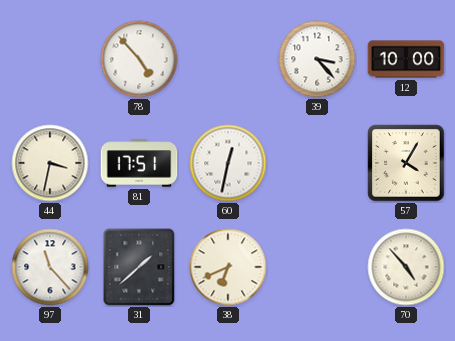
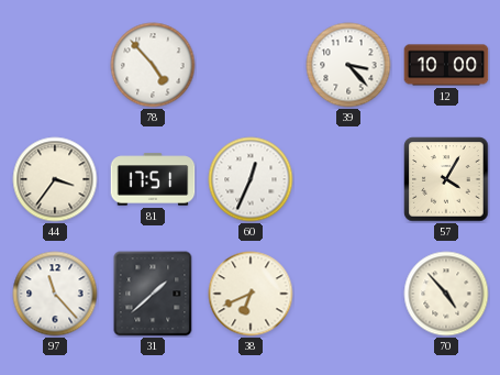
44: 3:32 -> 3:36 (55, 179)
60: 12:32 -> 12:34 (251, 179)
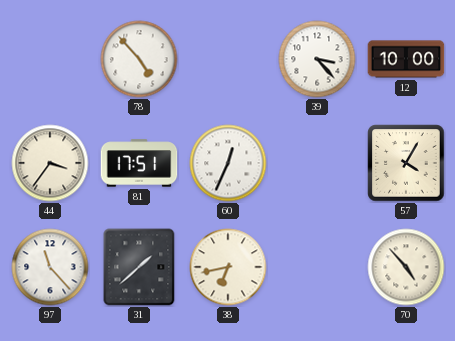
38: 6:41 -> 6:43 (228, 267)
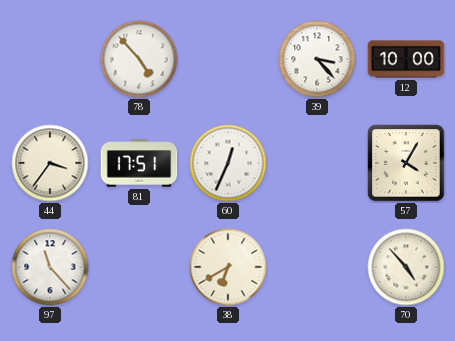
31: 1:38 -> none (139, 267)
38: 6:43 -> 6:40 (228, 267)
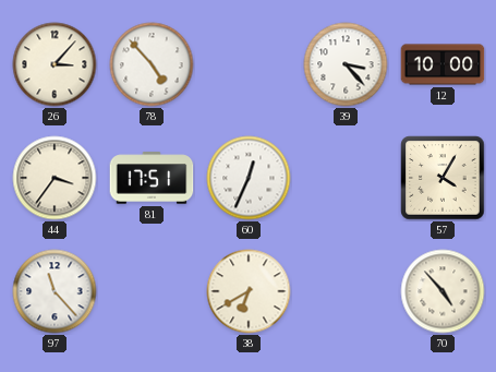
26: none -> 3:07 (55, 64)
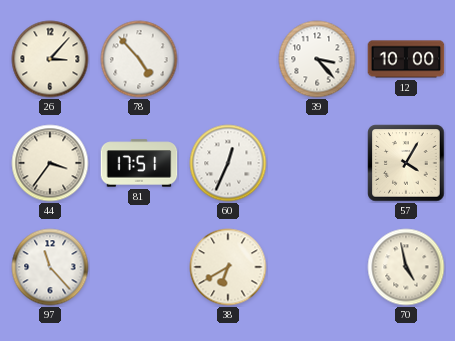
70: 4:53 -> 4:58 (406, 267)
